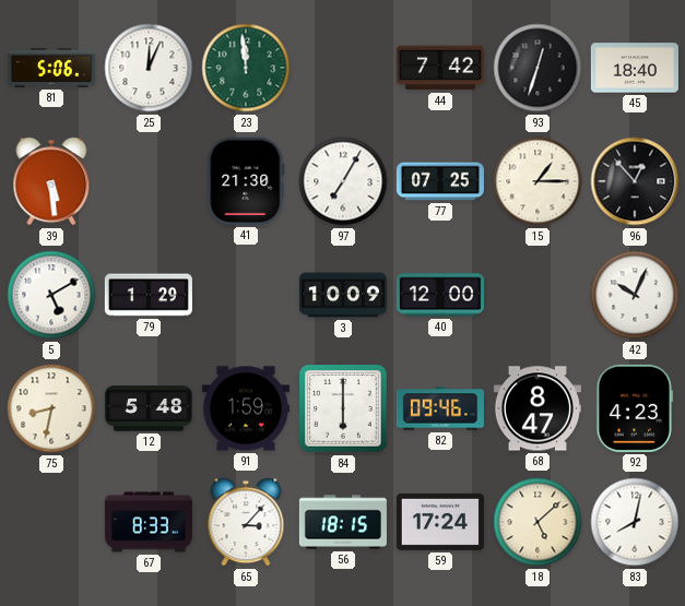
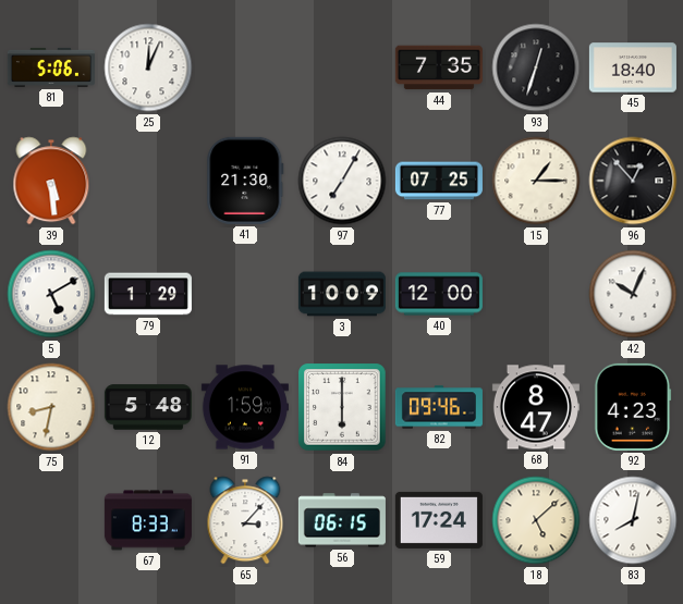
23: 11:59 -> none (246, 68)
44: 7:42 -> 7:35 (439, 67)
56: 18:15 -> 06:15 (342, 520)
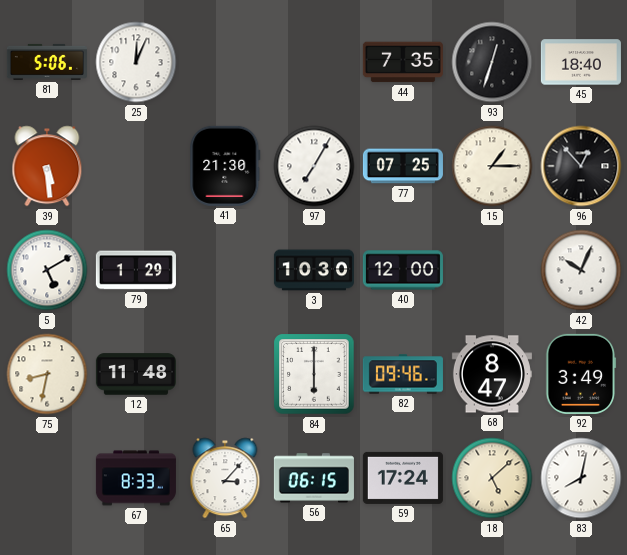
3: 10:09 -> 10:30 (314, 270)
12: 5:48 -> 11:48 (136, 374)
91: 1:59 -> none (245, 407)
92: 4:23 -> 3:49 (581, 374)
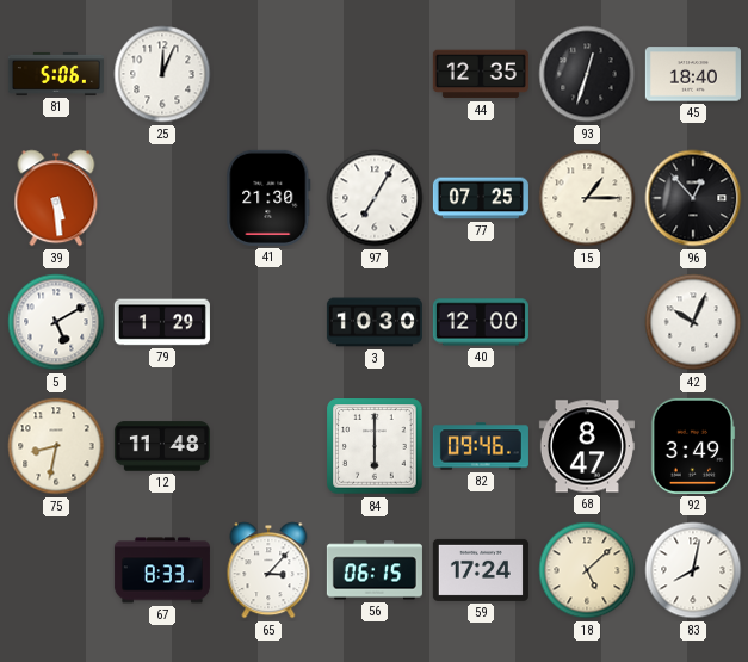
44: 7:35 -> 12:35 (481, 74)
